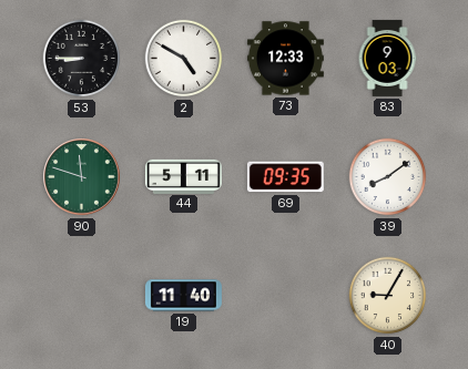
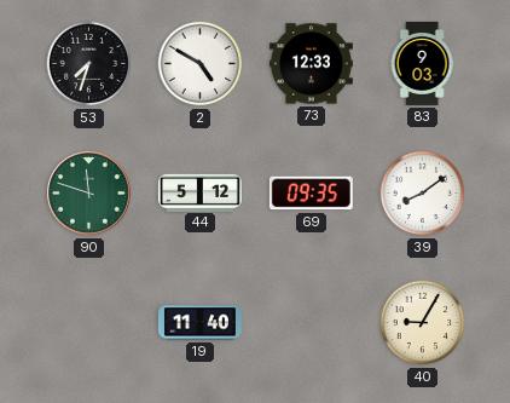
53: 8:45 -> 7:33 (89, 64)
44: 5:11 -> 5:12 (199, 192)
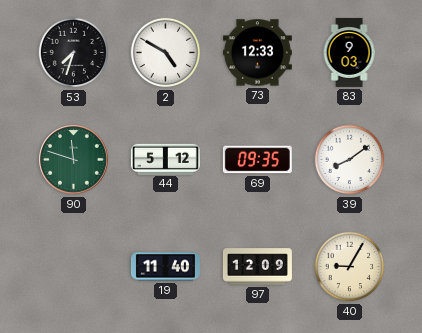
97: none -> 12:09 (257, 267)
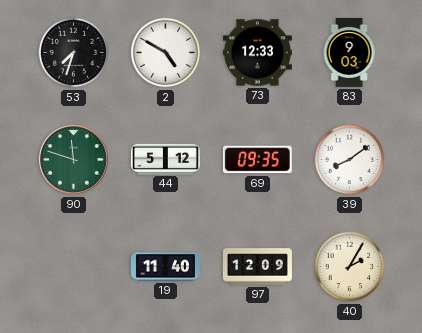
40: 9:05 -> 2:05 (350, 267)
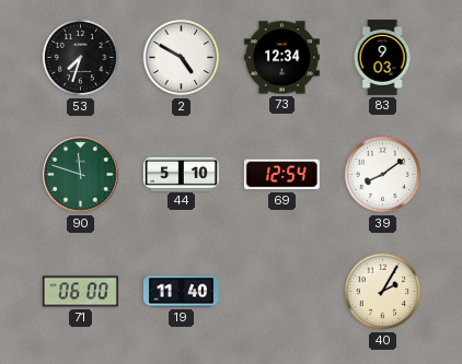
73: 12:33 -> 12:34 (281, 58)
44: 5:12 -> 5:10 (181, 174)
69: 09:35 -> 12:54 (281, 175)
71: none -> 06:00 (80, 292)
97: 12:09 -> none (257, 267)
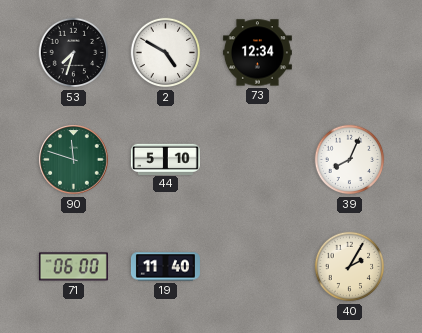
83: 9:03 -> none (382, 57)
69: 12:54 -> none (281, 175)
39: 8:09 -> 8:04 (350, 160)
